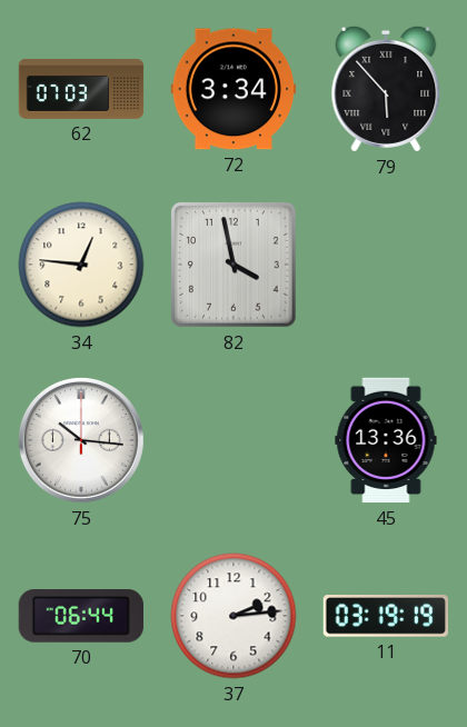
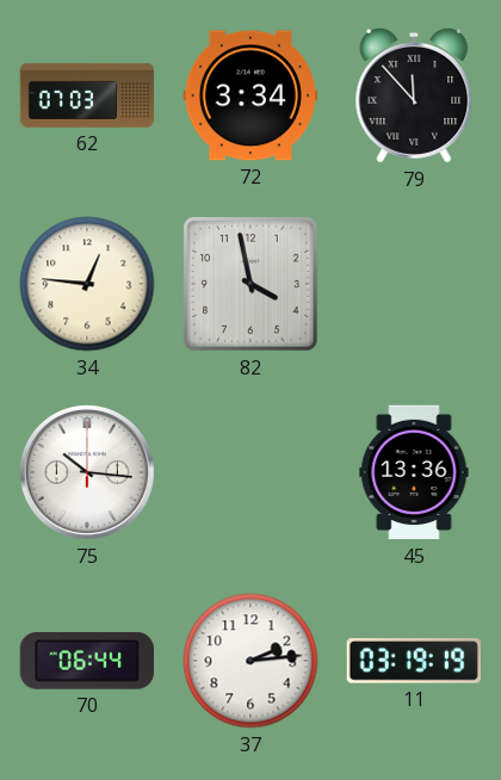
79: 5:53 -> 11:53 (414, 95)
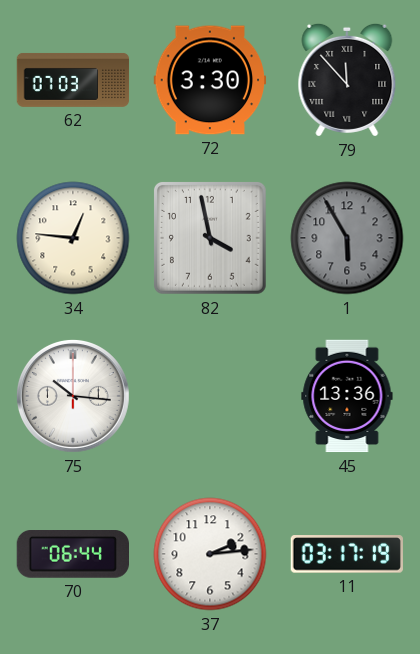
72: 3:34 -> 3:30 (210, 80)
1: none -> 5:55 (347, 238)
11: 03:19 -> 03:17 (346, 554)
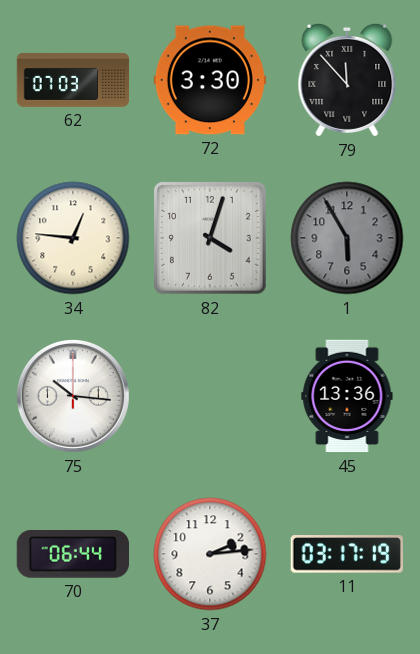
82: 3:58 -> 4:03 (210, 238)
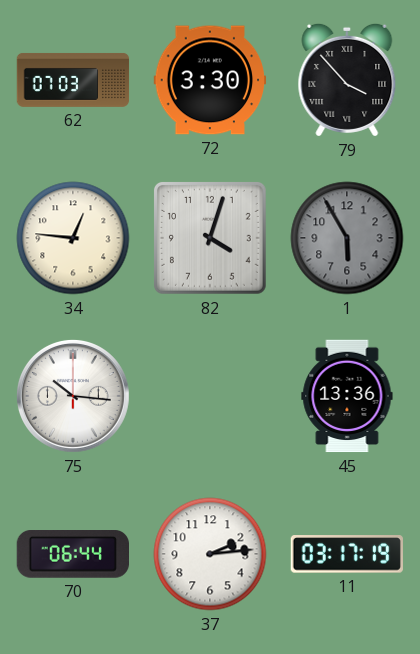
79: 11:53 -> 3:53 (347, 80)
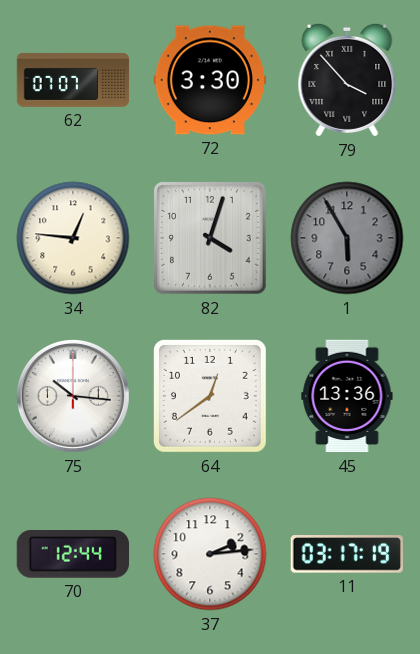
62: 07:03 -> 07:07 (73, 80)
64: none -> 12:39 (210, 396)
70: 06:44 -> 12:44 (72, 555)
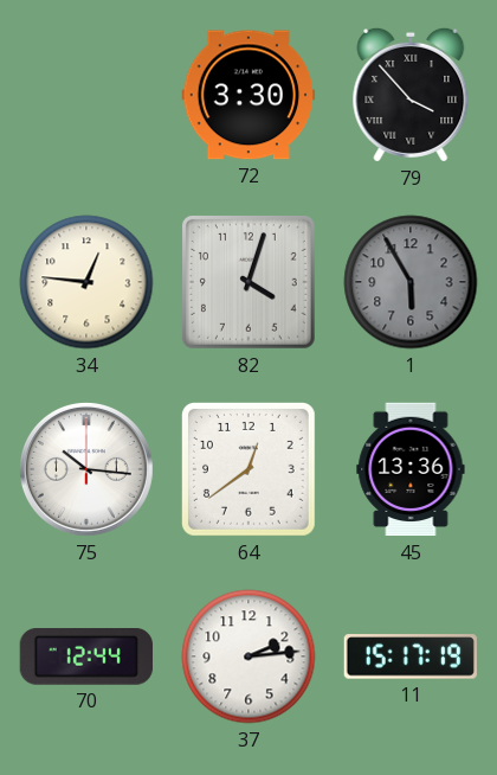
62: 07:07 -> none (73, 80)
11: 03:17 -> 15:17 (409, 656)
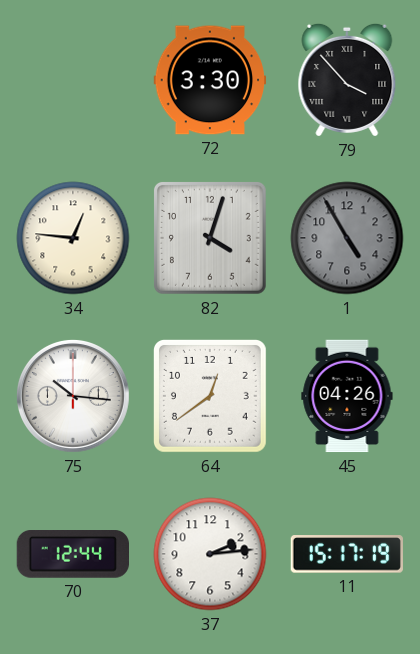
1: 5:55 -> 4:55 (347, 238)
45: 13:36 -> 04:26 (347, 396)
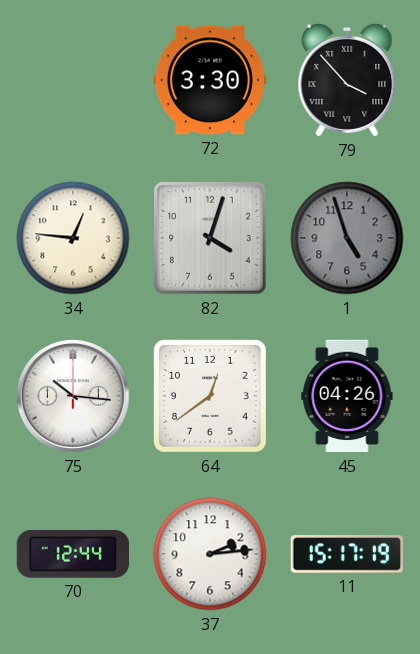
1: 4:55 -> 4:57 (347, 238)
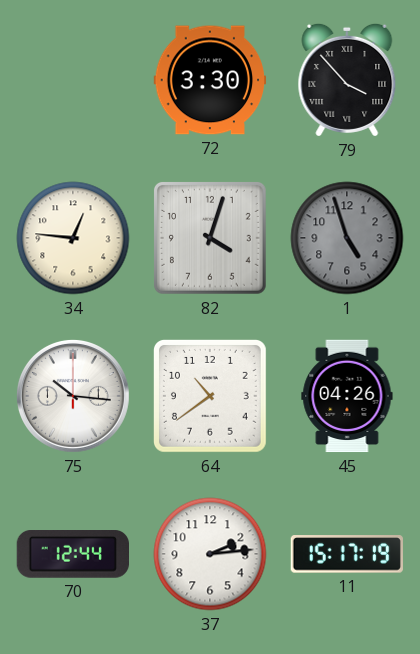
64: 12:39 -> 10:39 (210, 396)
